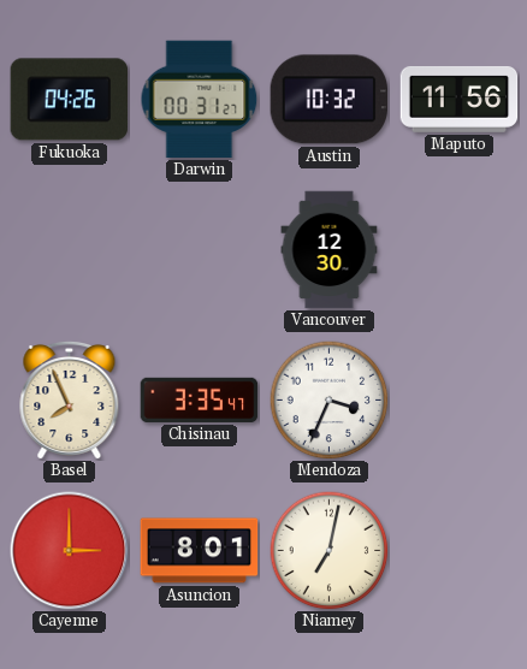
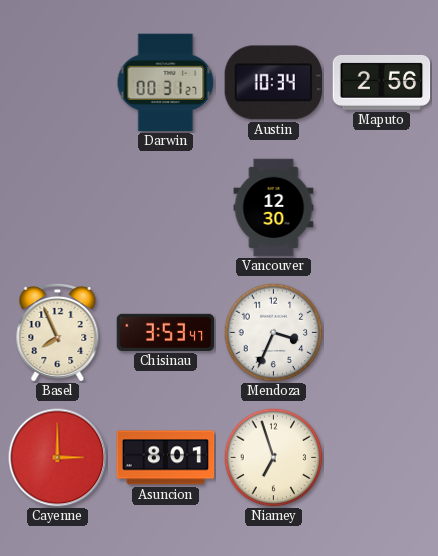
Fukuoka: 04:26 -> none (70, 100)
Austin: 10:32 -> 10:34 (274, 83)
Maputo: 11:56 -> 2:56 (382, 82)
Chisinau: 3:35 -> 3:53 (166, 332)
Niamey: 7:02 -> 6:57 (274, 458)
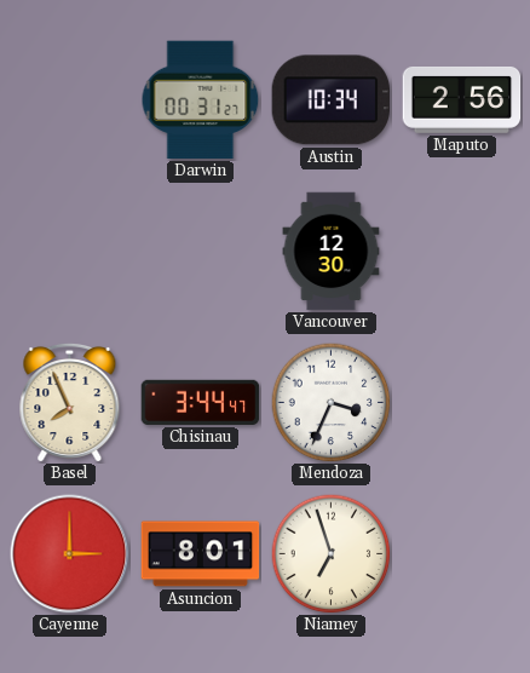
Chisinau: 3:53 -> 3:44 (201, 402)
